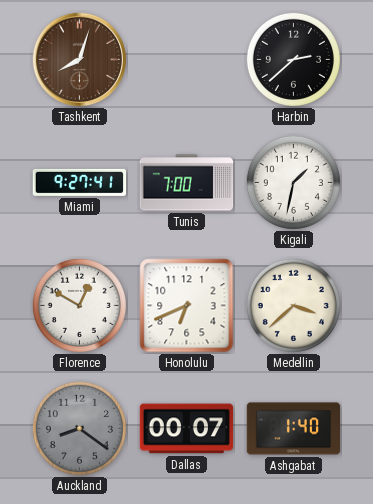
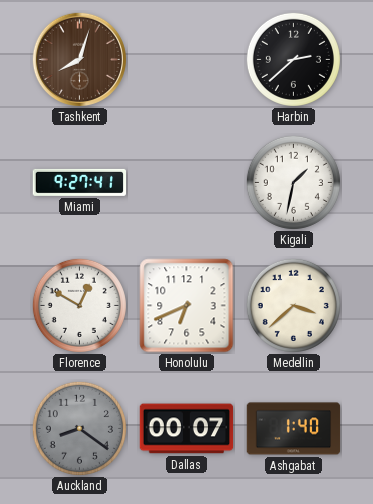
Tunis: 7:00 -> none (187, 183)
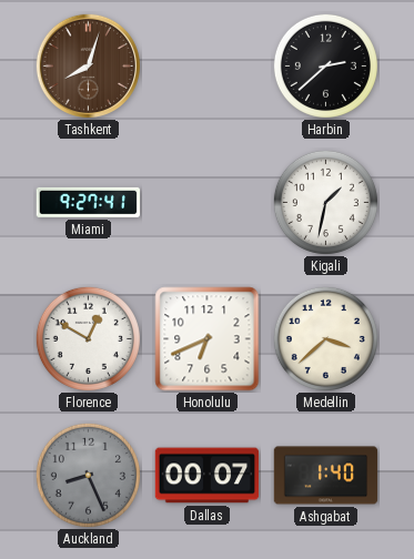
Auckland: 8:21 -> 8:26 (88, 475)
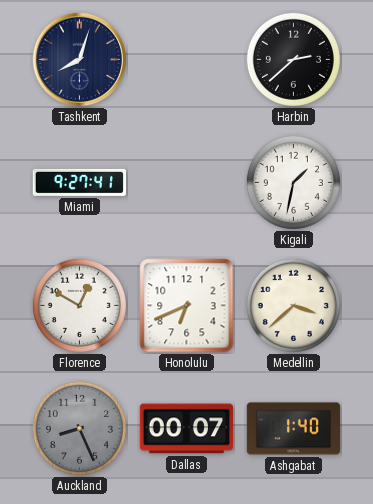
Tashkent dial: brown -> navy (79, 59)
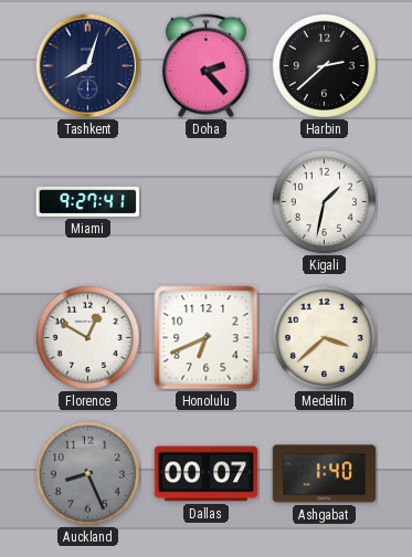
Doha: none -> 2:23 (205, 66)
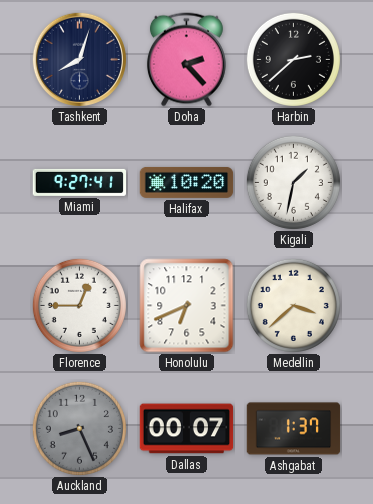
Halifax: none -> 10:20 (187, 182)
Florence: 12:50 -> 12:45 (79, 305)
Ashgabat: 1:40 -> 1:37 (294, 429)
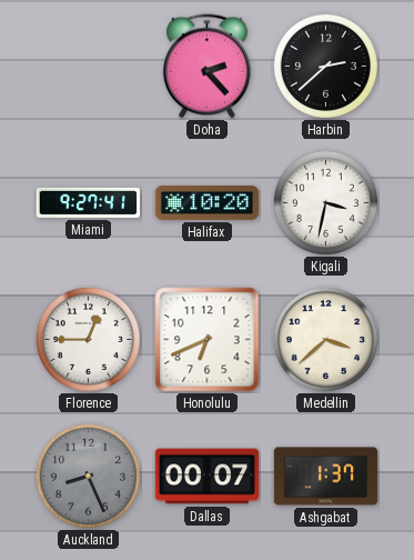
Tashkent: 8:03 -> none (79, 59)
Kigali: 1:32 -> 3:32 (325, 202)
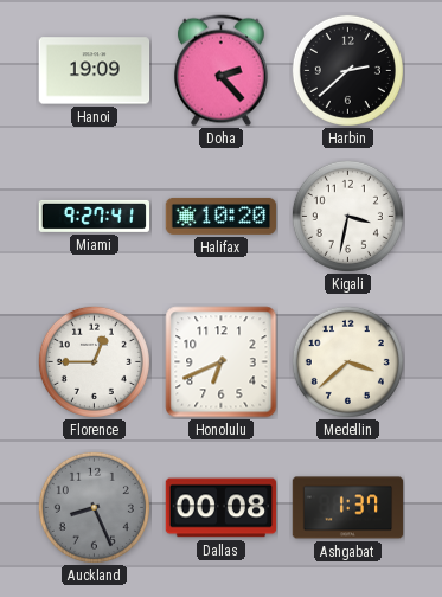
Hanoi: none -> 19:09 (95, 71)
Dallas: 00:07 -> 00:08 (222, 508)
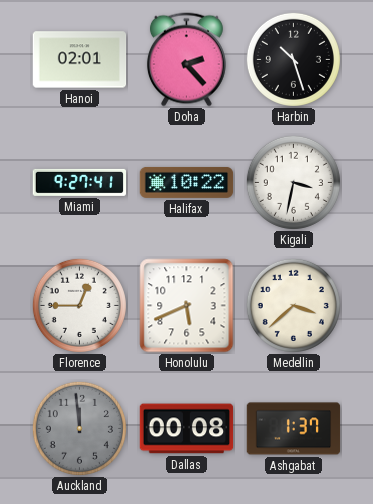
Hanoi: 19:09 -> 02:01 (80, 60)
Harbin: 2:38 -> 10:27 (293, 59)
Halifax: 10:20 -> 10:22 (187, 182)
Honolulu: 6:41 -> 5:41 (187, 306)
Auckland: 8:26 -> 11:59 (79, 428)
